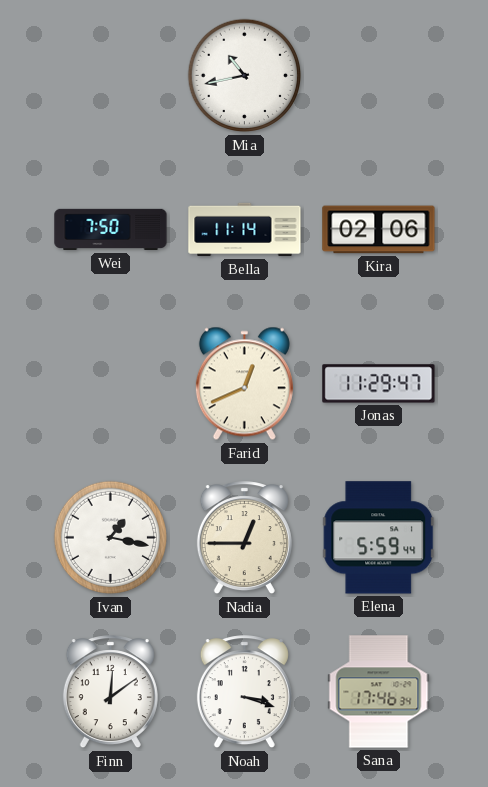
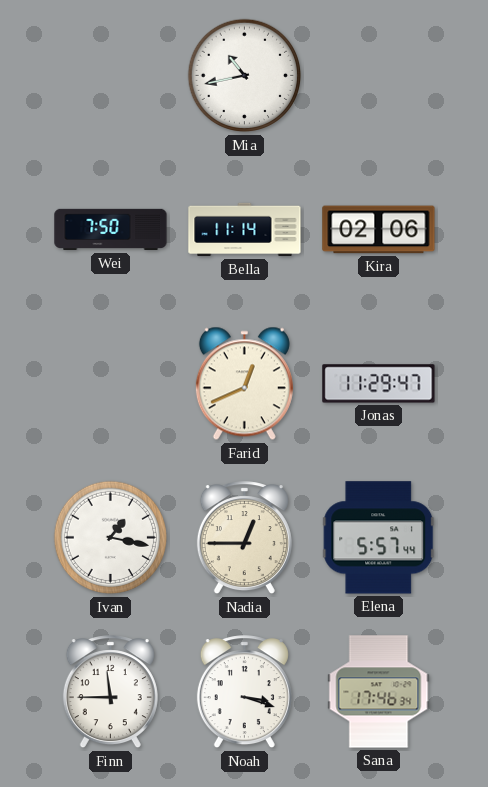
Elena: 5:59 -> 5:57 (379, 538)
Finn: 12:09 -> 11:45 (110, 692)
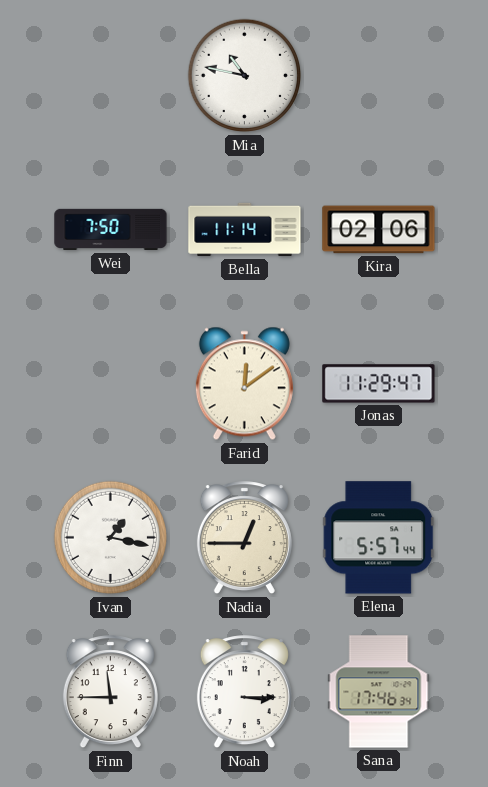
Mia: 10:43 -> 10:47 (245, 76)
Farid: 12:41 -> 12:09 (244, 384)
Noah: 3:18 -> 3:15 (244, 692)
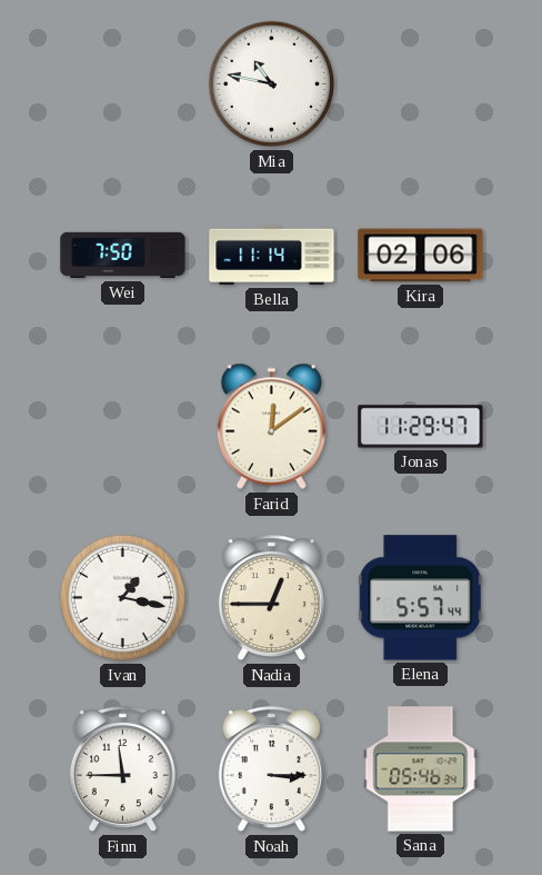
Sana: 17:46 -> 05:46 (421, 769)
